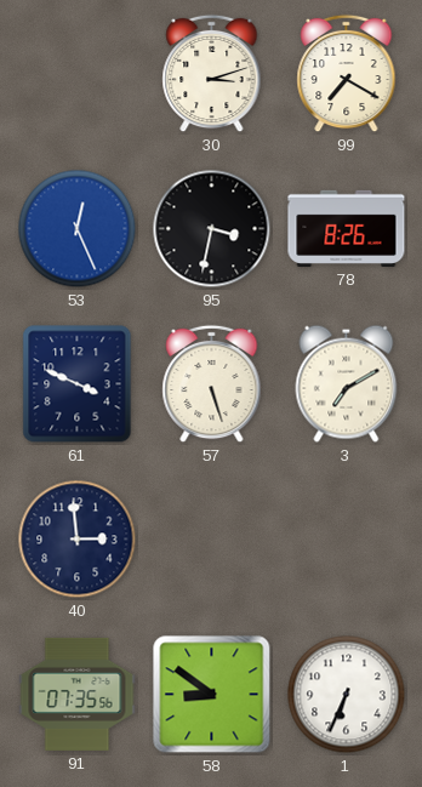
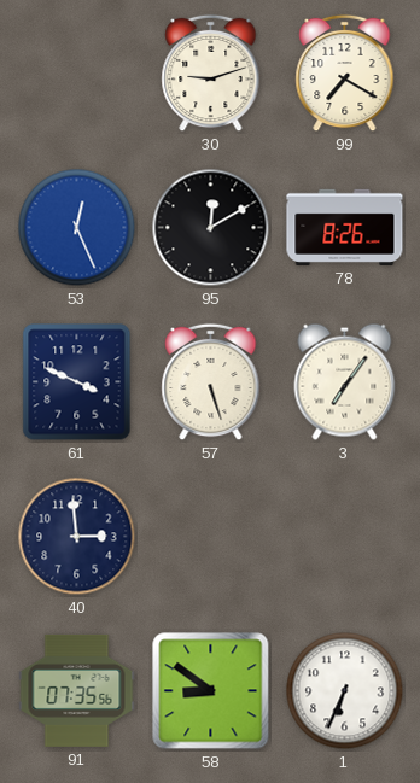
30: 3:12 -> 9:12 (211, 74)
95: 3:32 -> 12:10 (211, 228)
3: 7:10 -> 7:06 (345, 381)
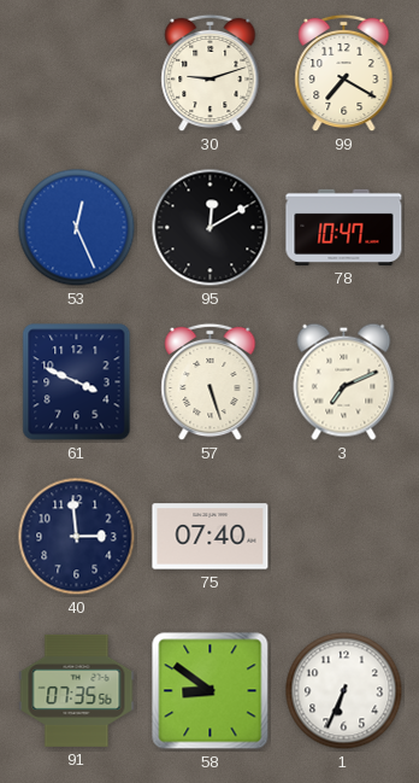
78: 8:26 -> 10:47 (344, 227)
3: 7:06 -> 7:11 (344, 381)
75: none -> 07:40 (211, 537)
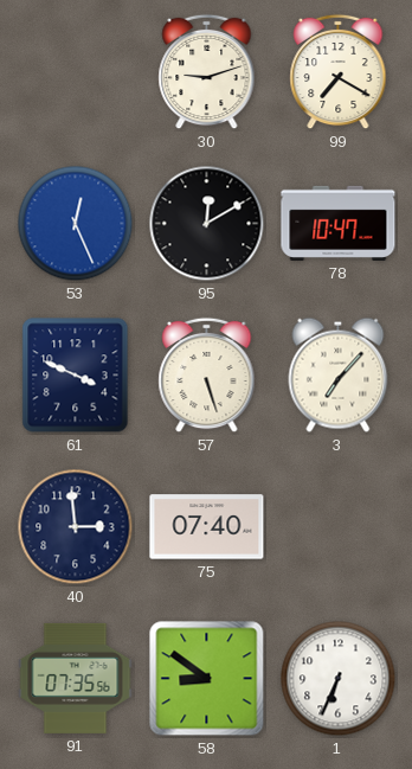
3: 7:11 -> 7:07 (339, 374)
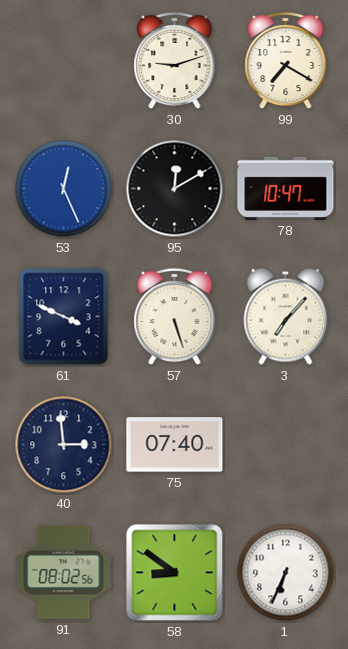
91: 07:35 -> 08:02 (64, 572)
